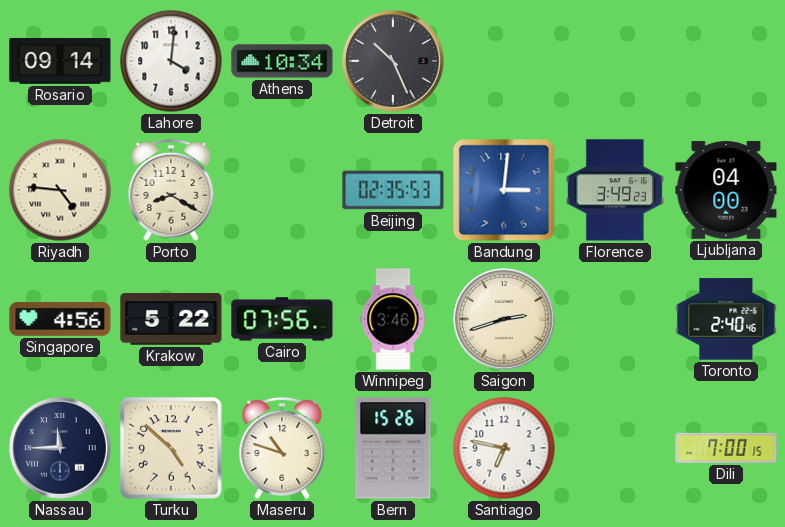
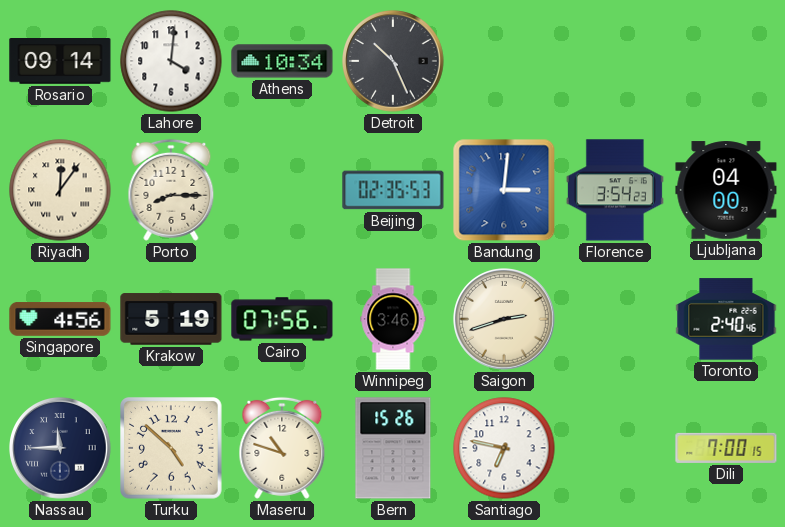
Riyadh: 4:46 -> 12:06 (60, 190)
Porto: 8:20 -> 8:15 (171, 190)
Florence: 3:49 -> 3:54 (615, 190)
Krakow: 5:22 -> 5:19 (171, 319)
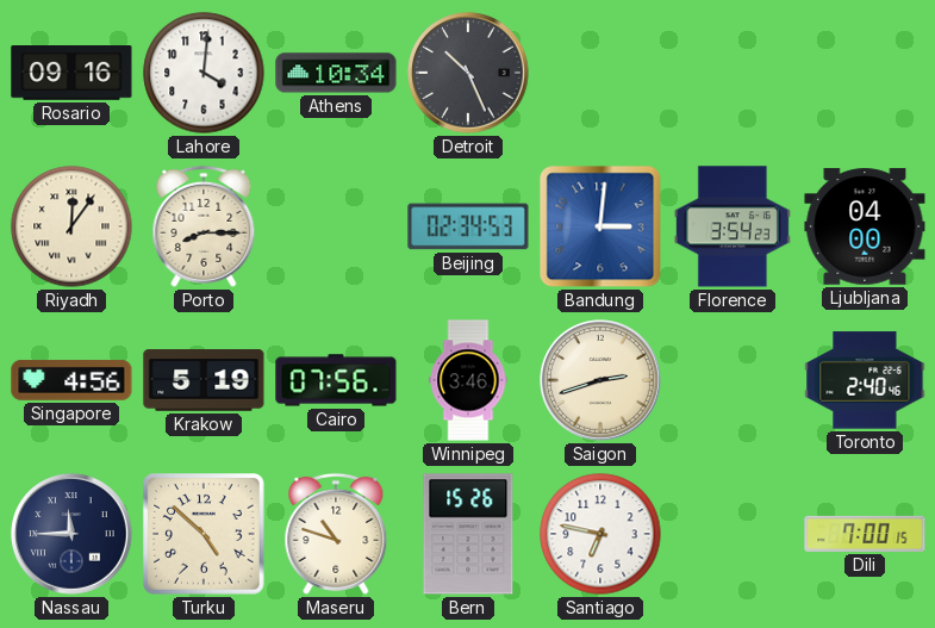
Rosario: 09:14 -> 09:16 (71, 74)
Beijing: 02:35 -> 02:34 (468, 226)
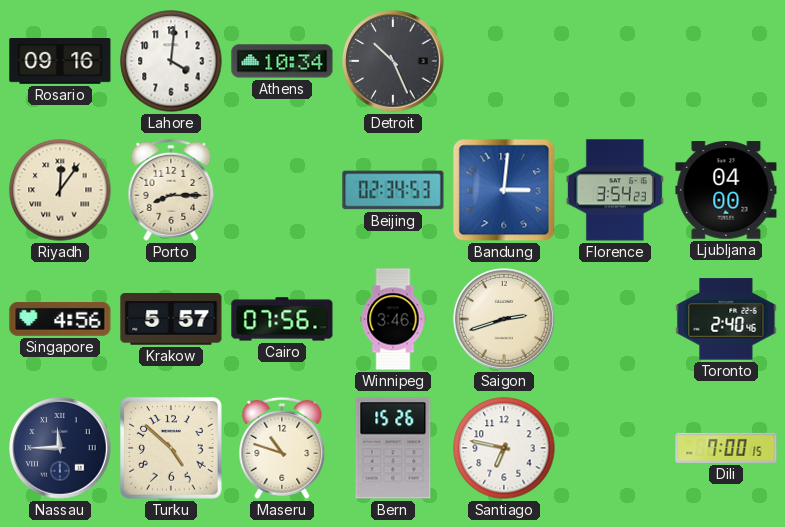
Krakow: 5:19 -> 5:57 (171, 319)
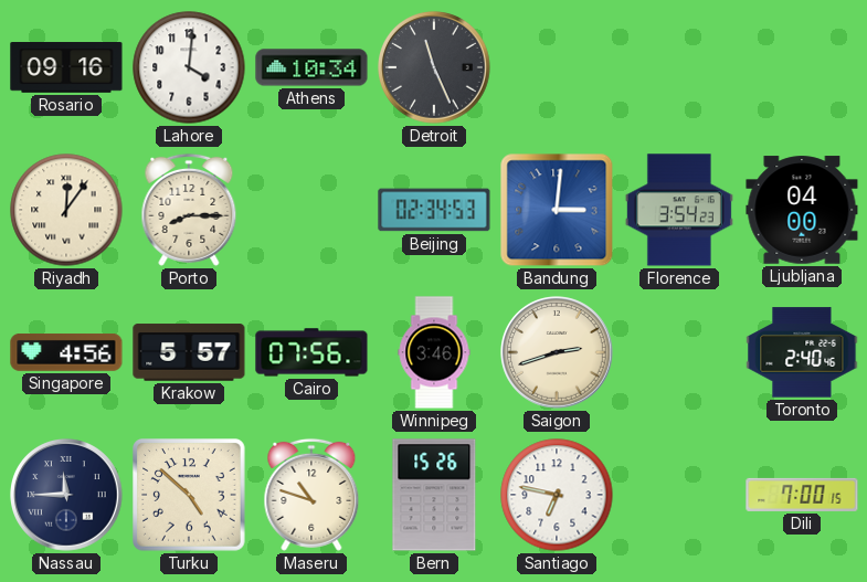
Detroit: 10:26 -> 11:26 (435, 68)
